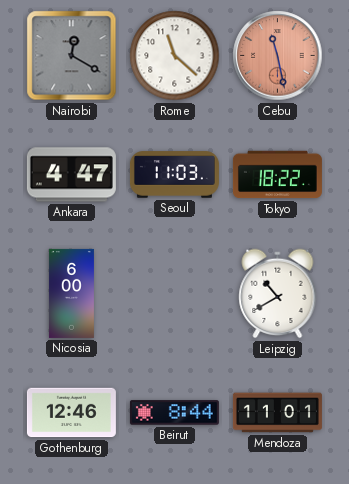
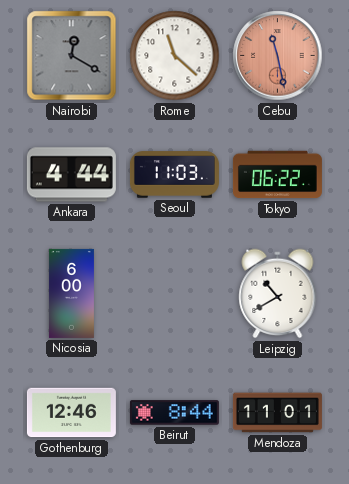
Ankara: 4:47 -> 4:44 (71, 175)
Tokyo: 18:22 -> 06:22 (277, 175)
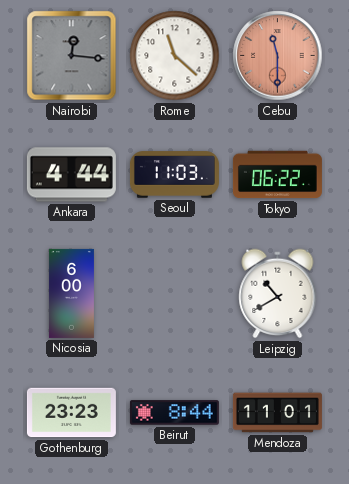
Nairobi: 12:20 -> 12:16 (72, 56)
Cebu: 11:28 -> 11:30 (278, 56)
Gothenburg: 12:46 -> 23:23 (71, 413)
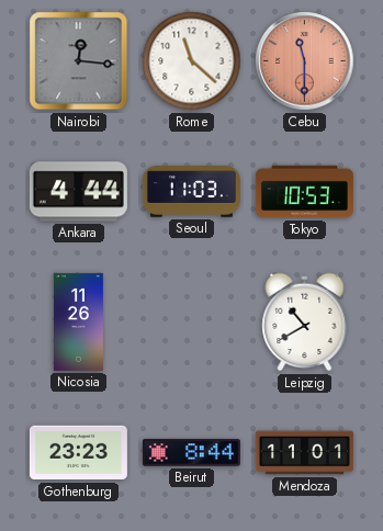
Tokyo: 06:22 -> 10:53 (304, 192)
Nicosia: 6:00 -> 11:26 (78, 321)
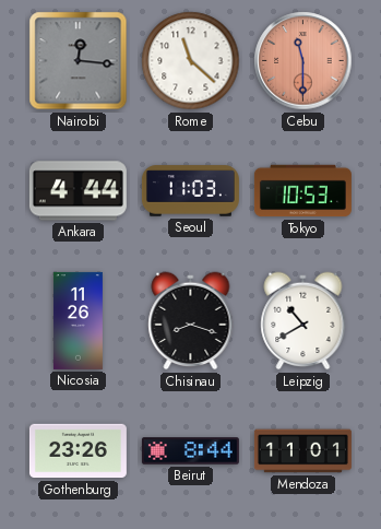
Chisinau: none -> 8:18 (191, 321)
Gothenburg: 23:23 -> 23:26 (78, 451)
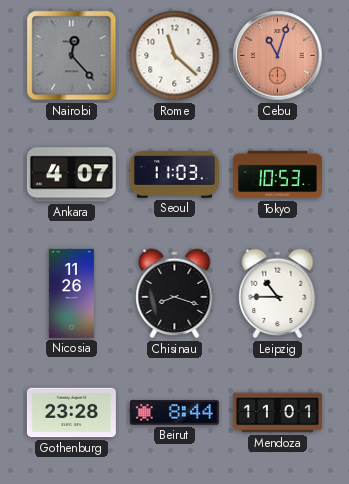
Nairobi: 12:16 -> 12:23 (72, 56)
Cebu: 11:30 -> 11:03 (278, 56)
Ankara: 4:44 -> 4:07 (71, 175)
Leipzig: 10:40 -> 10:45 (278, 294)
Gothenburg: 23:26 -> 23:28 (71, 413)
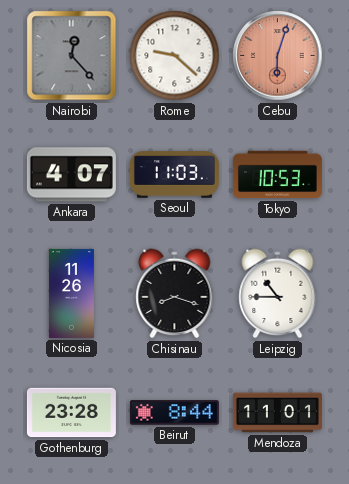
Rome: 11:22 -> 9:22 (175, 56)
Cebu: 11:03 -> 6:03 (278, 56)
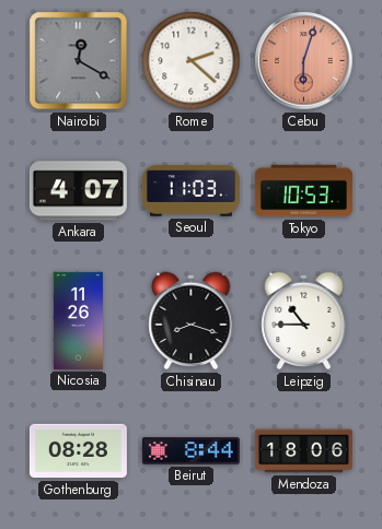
Nairobi: 12:23 -> 12:20 (79, 61)
Rome: 9:22 -> 2:22 (192, 61)
Gothenburg: 23:28 -> 08:28 (78, 451)
Mendoza: 11:01 -> 18:06 (303, 451)
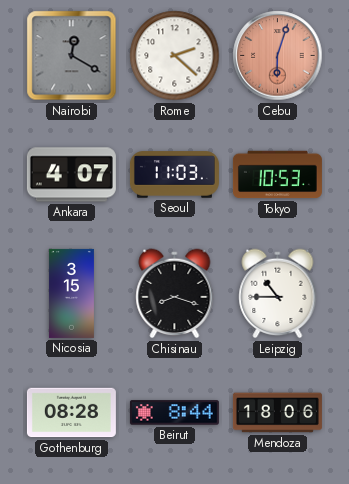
Nicosia: 11:26 -> 3:15 (71, 293)
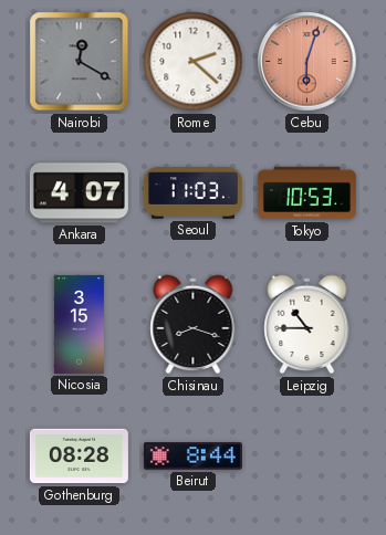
Mendoza: 18:06 -> none (277, 413)
